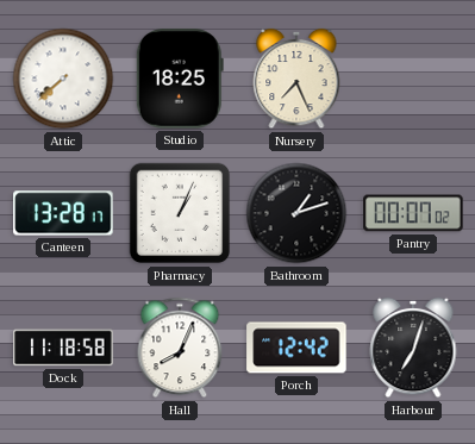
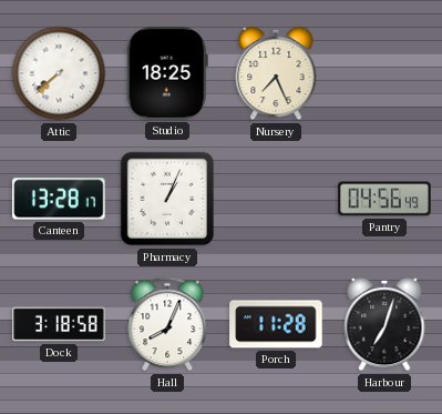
Bathroom: 1:12 -> none (296, 213)
Pantry: 00:07 -> 04:56 (384, 199)
Dock: 11:18 -> 3:18 (59, 324)
Porch: 12:42 -> 11:28 (276, 324)
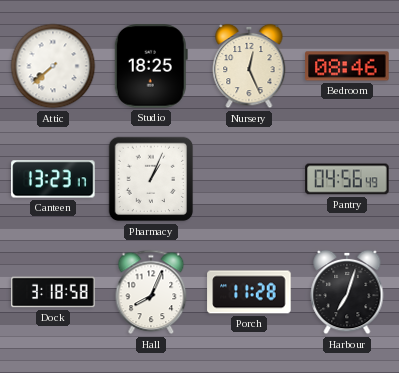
Nursery: 7:26 -> 12:26 (249, 66)
Bedroom: none -> 08:46 (347, 66)
Canteen: 13:28 -> 13:23 (53, 179)
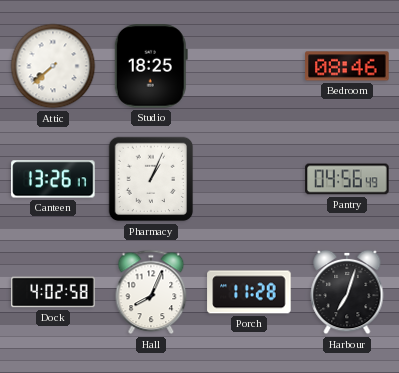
Nursery: 12:26 -> none (249, 66)
Canteen: 13:23 -> 13:26 (53, 179)
Dock: 3:18 -> 4:02 (53, 292)
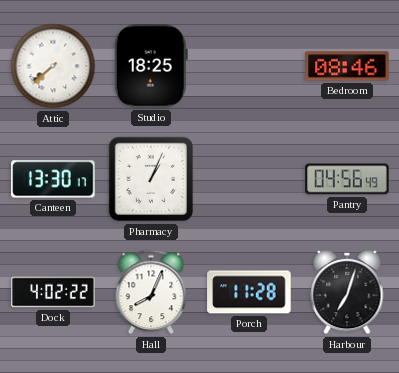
Canteen: 13:26 -> 13:30 (53, 179)
Dock: 4:02:58 -> 4:02:22 (53, 292)
